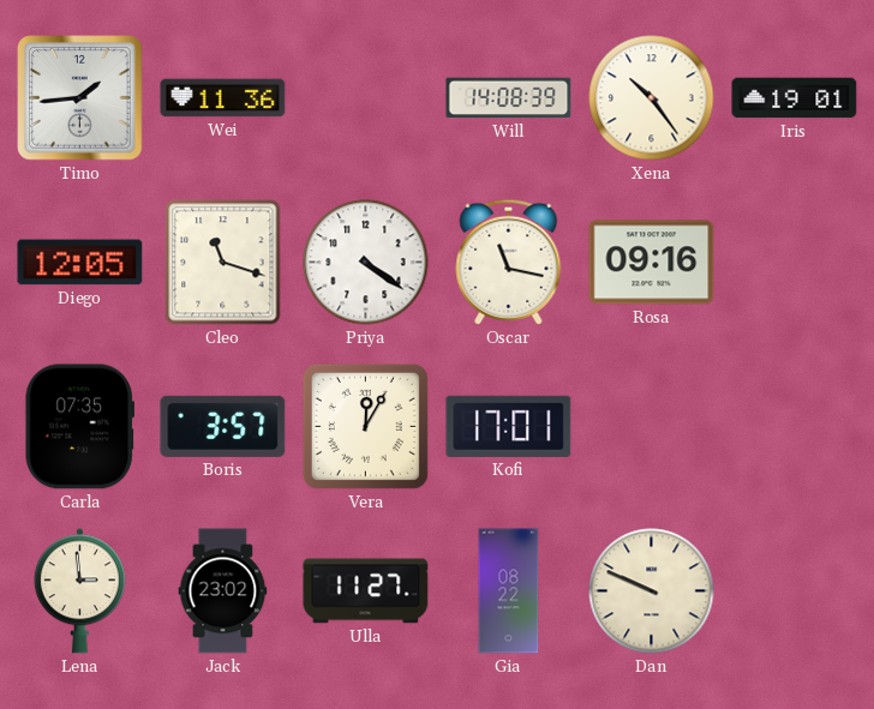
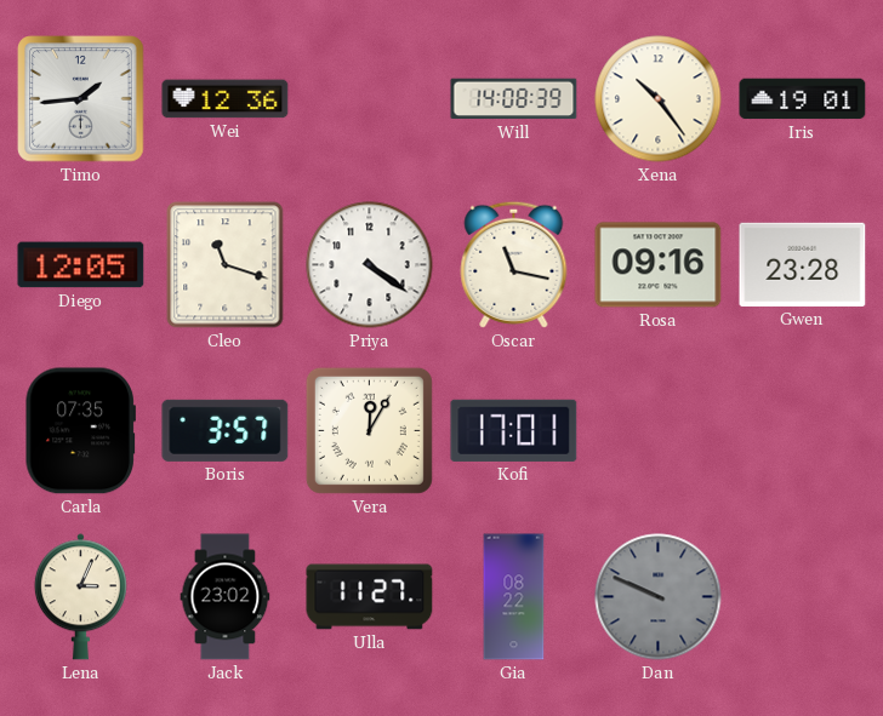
Wei: 11:36 -> 12:36 (226, 99)
Gwen: none -> 23:28 (803, 264)
Lena: 2:59 -> 3:04 (80, 597)
Dan dial: cream -> grey (659, 597)
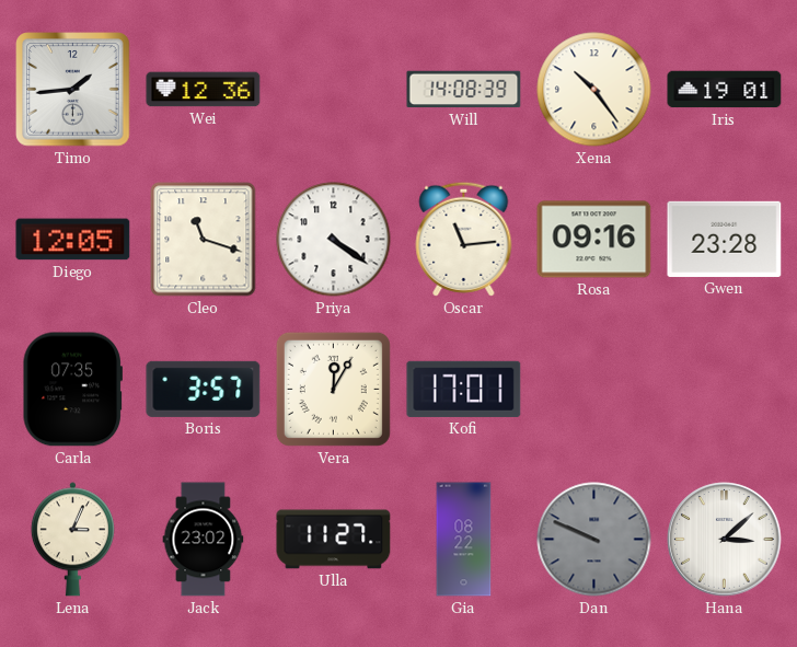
Oscar: 11:17 -> 11:14 (464, 239)
Hana: none -> 3:08 (725, 540)
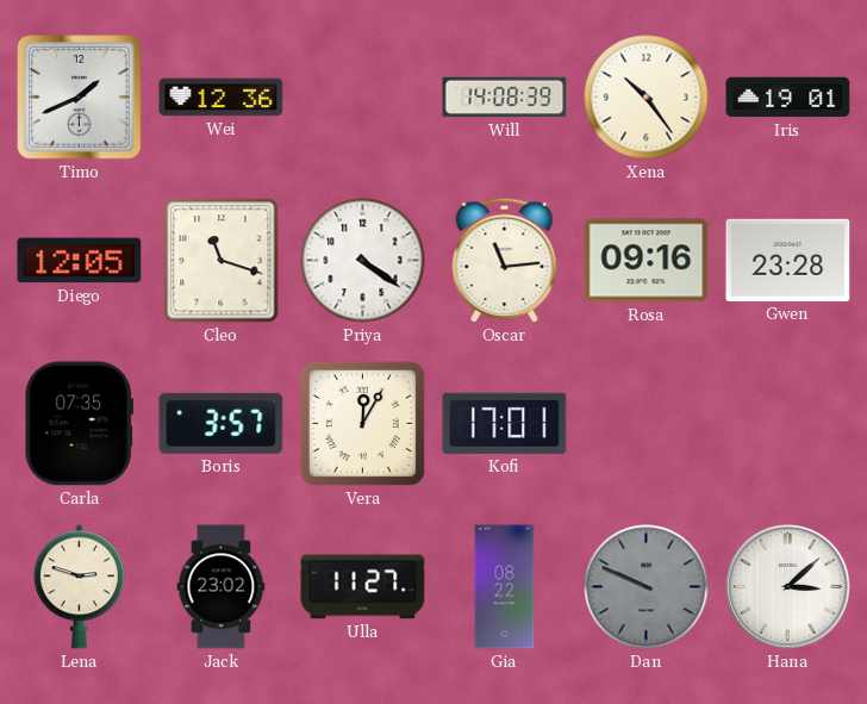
Timo: 1:44 -> 1:41 (80, 98)
Lena: 3:04 -> 2:48 (79, 587)
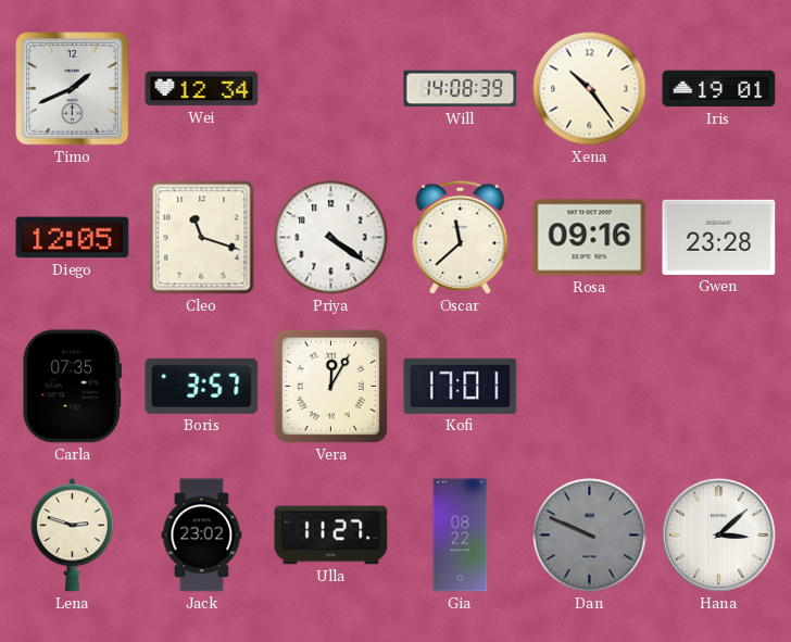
Wei: 12:36 -> 12:34 (202, 89)
Oscar: 11:14 -> 11:38 (461, 237)
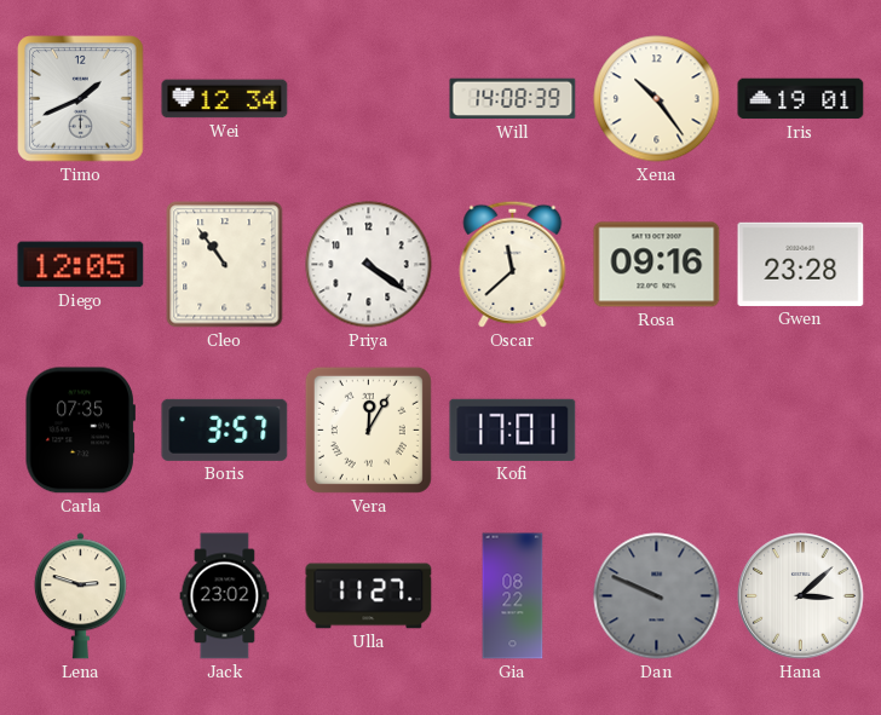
Cleo: 11:18 -> 10:54 (225, 265)
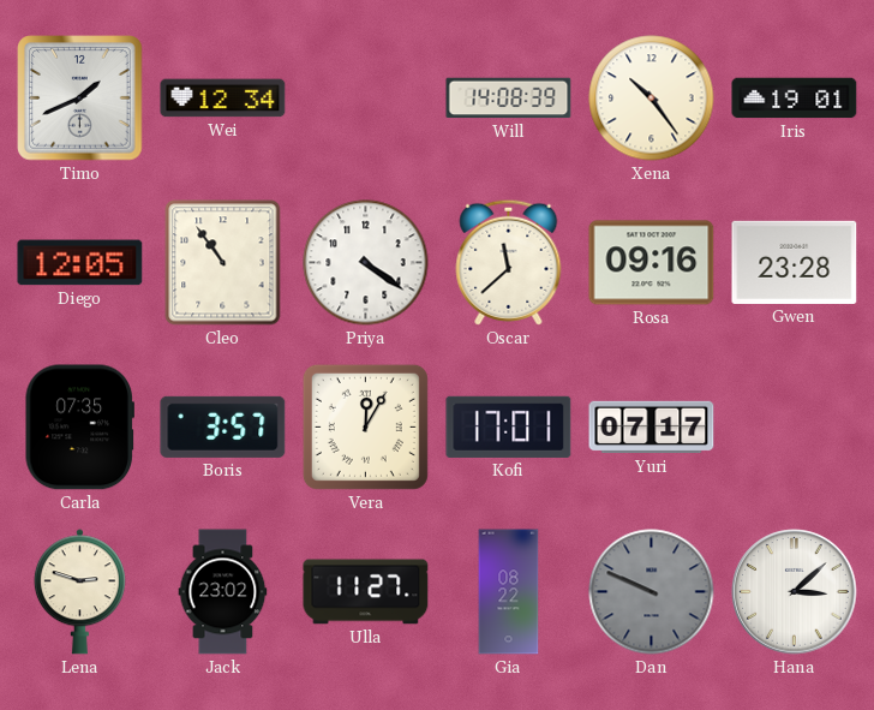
Yuri: none -> 07:17 (652, 428)
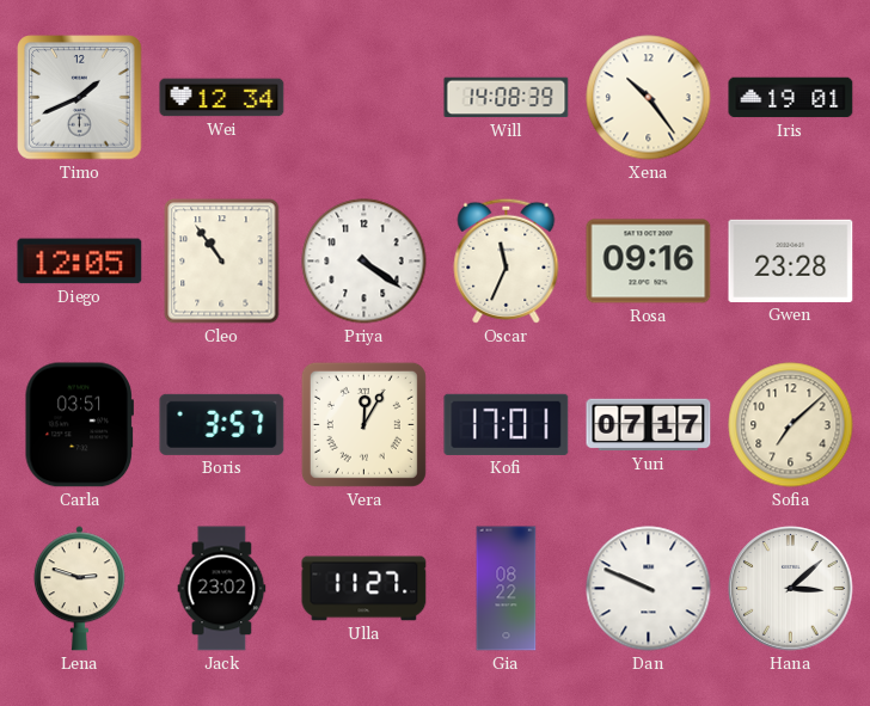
Oscar: 11:38 -> 11:34 (507, 260)
Carla: 07:35 -> 03:51 (79, 425)
Sofia: none -> 7:08 (791, 425)
Dan dial: grey -> white (649, 589)
